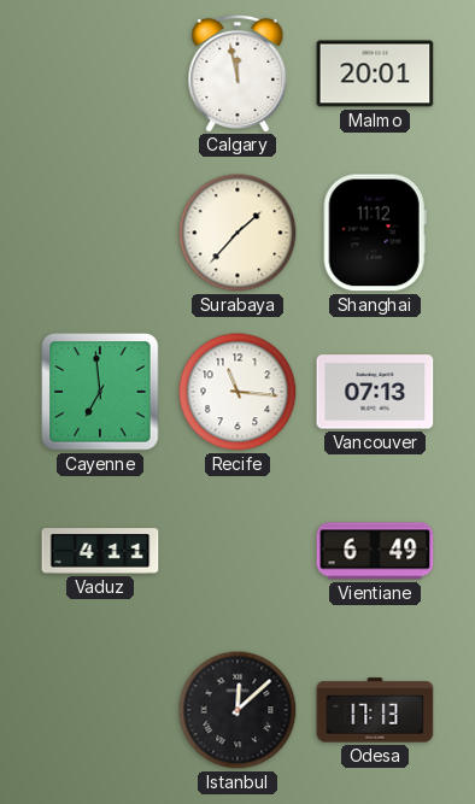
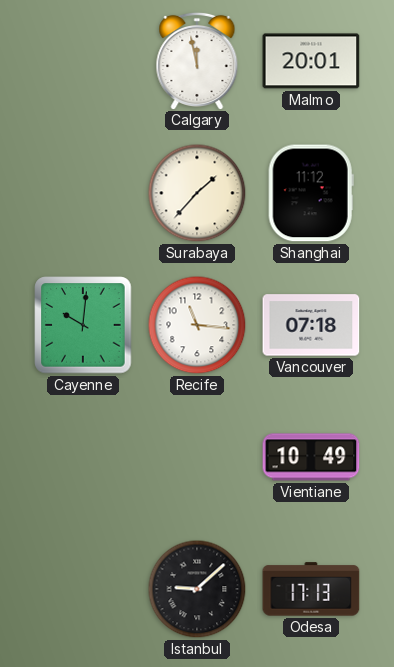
Cayenne: 6:59 -> 10:01 (83, 325)
Vancouver: 07:13 -> 07:18 (311, 325)
Vaduz: 4:11 -> none (100, 551)
Vientiane: 6:49 -> 10:49 (311, 457)
Istanbul: 12:08 -> 9:08 (197, 589)
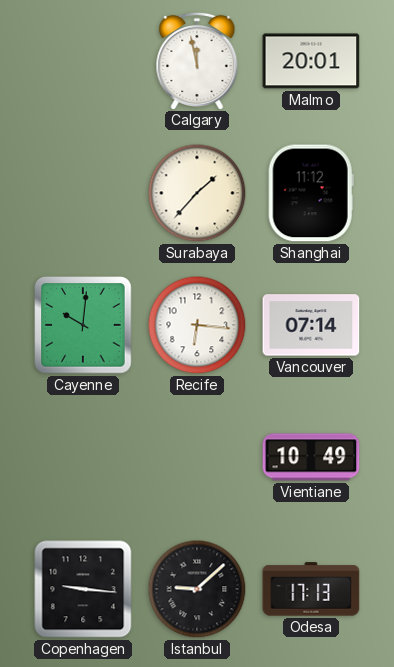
Recife: 11:16 -> 6:16 (197, 325)
Vancouver: 07:18 -> 07:14 (311, 325)
Copenhagen: none -> 9:16 (83, 589)
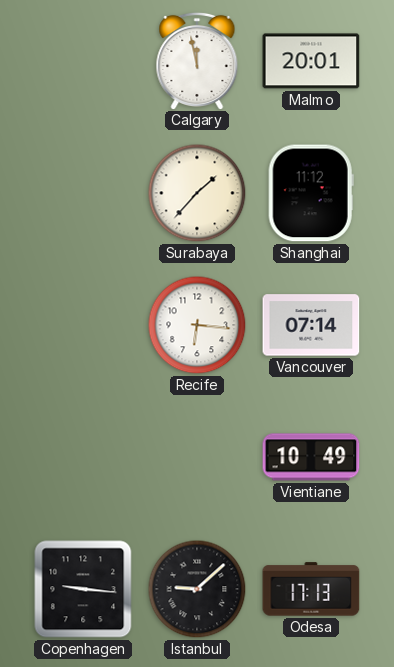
Cayenne: 10:01 -> none (83, 325)
